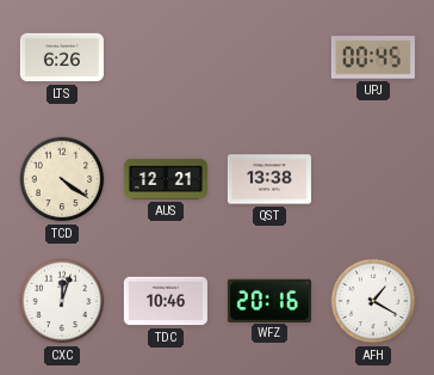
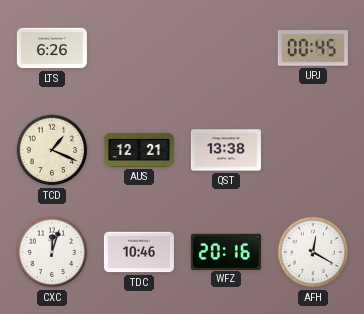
TCD: 4:21 -> 1:19 (52, 150)
AFH: 1:20 -> 12:20 (313, 252)
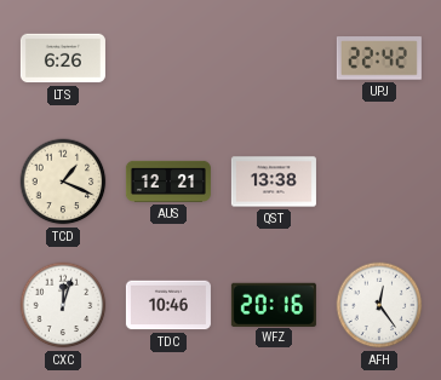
UPJ: 00:45 -> 22:42 (379, 58)
AFH: 12:20 -> 12:24 (379, 305)
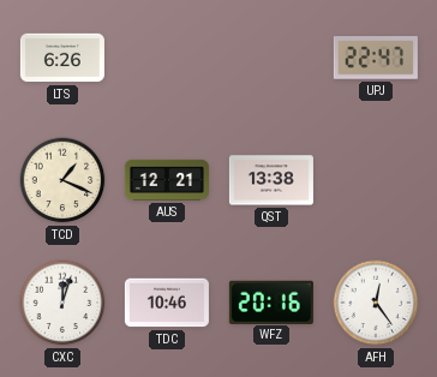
UPJ: 22:42 -> 22:47 (376, 58)
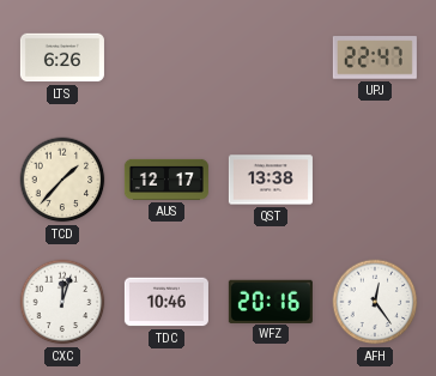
TCD: 1:19 -> 1:37 (62, 180)
AUS: 12:21 -> 12:17 (166, 180)
